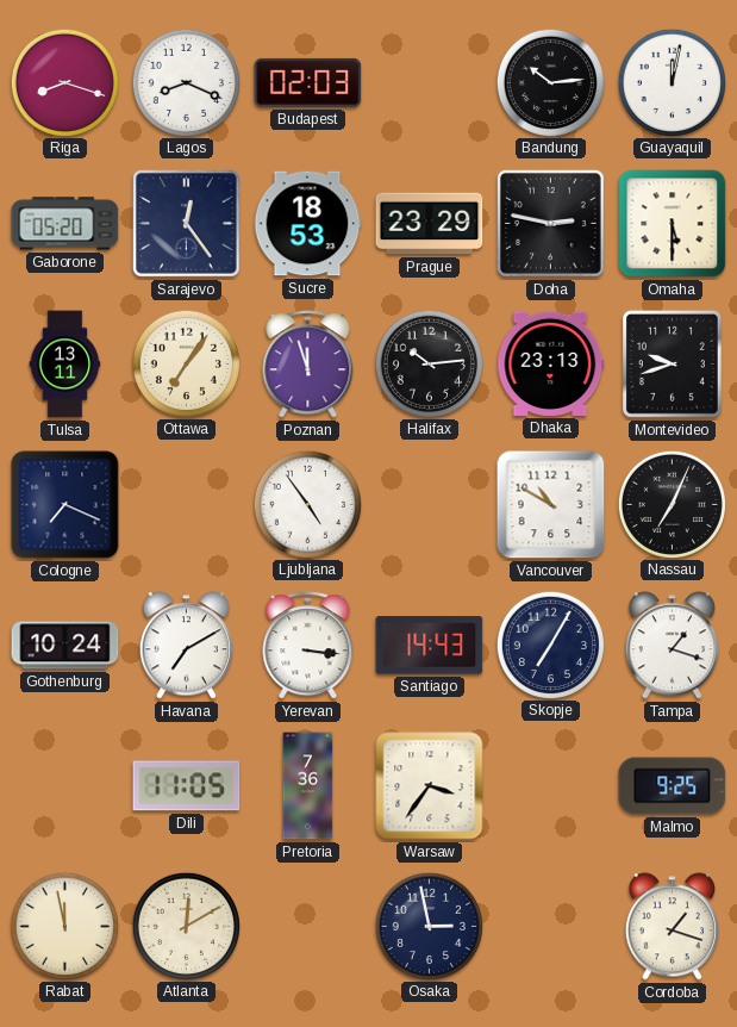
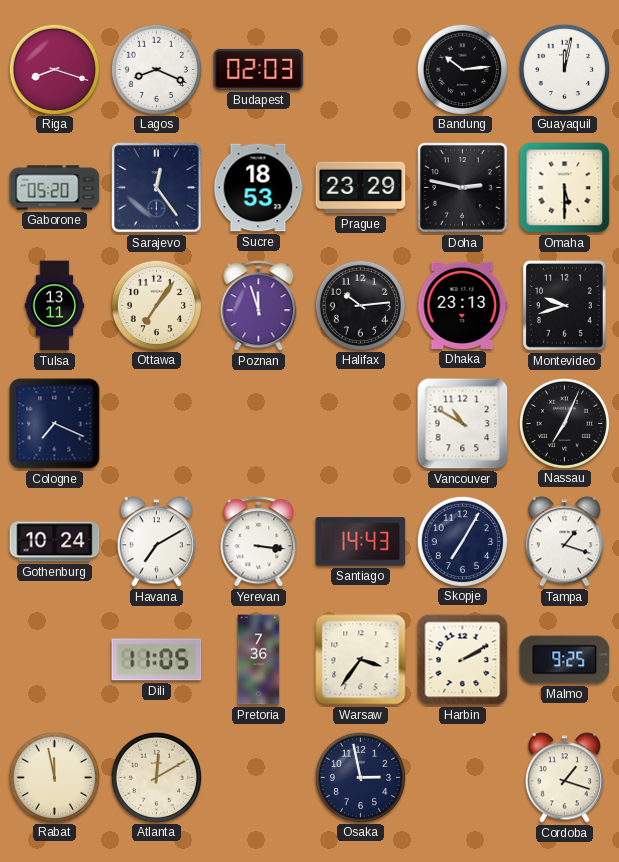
Ljubljana: 4:54 -> none (307, 504)
Harbin: none -> 2:10 (463, 660)
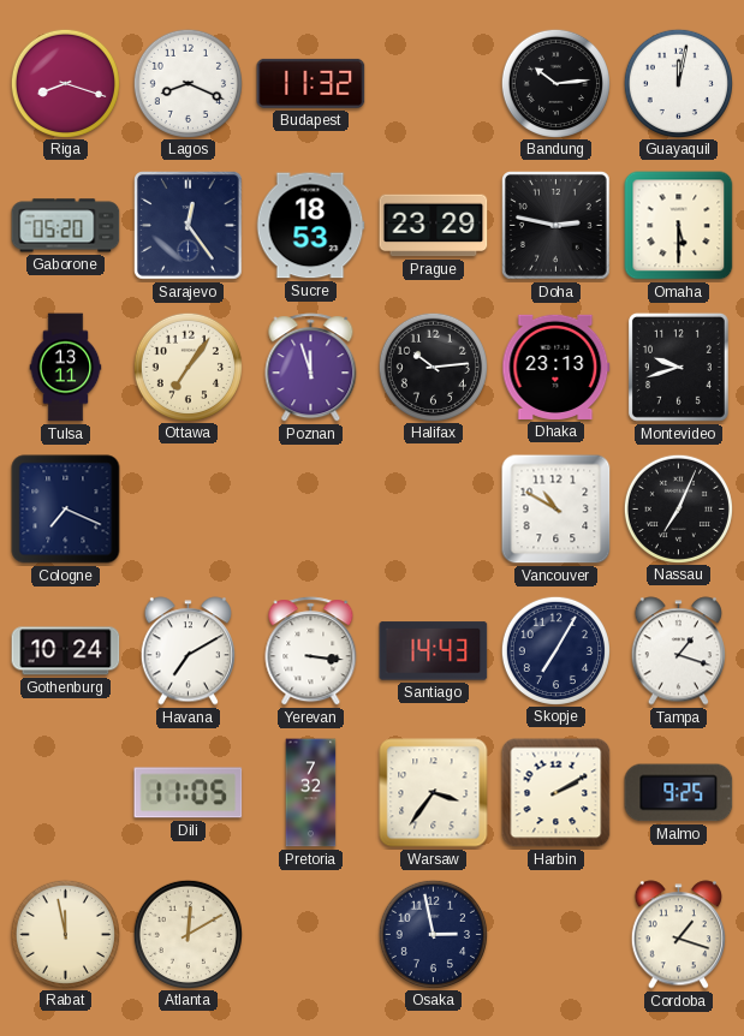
Budapest: 02:03 -> 11:32 (311, 83)
Pretoria: 7:36 -> 7:32 (311, 793)
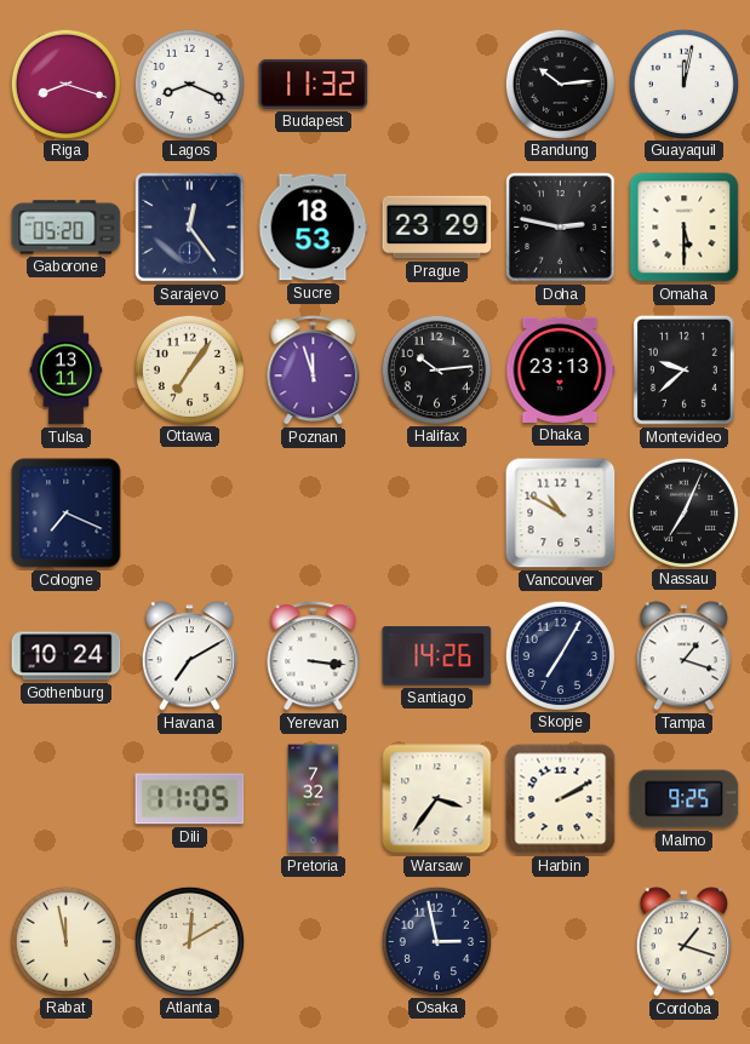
Montevideo: 9:42 -> 9:38 (683, 369)
Santiago: 14:43 -> 14:26 (437, 656)
